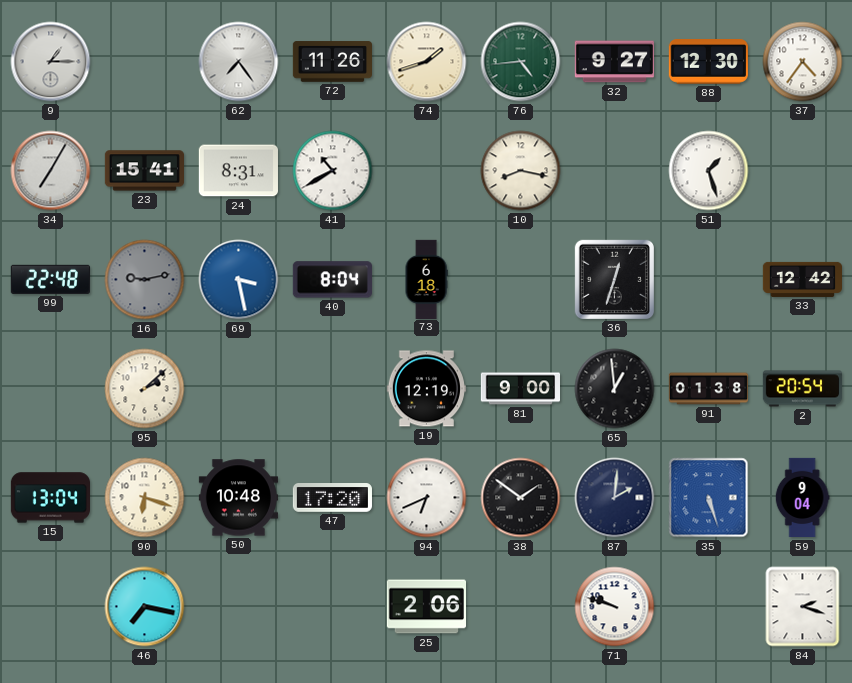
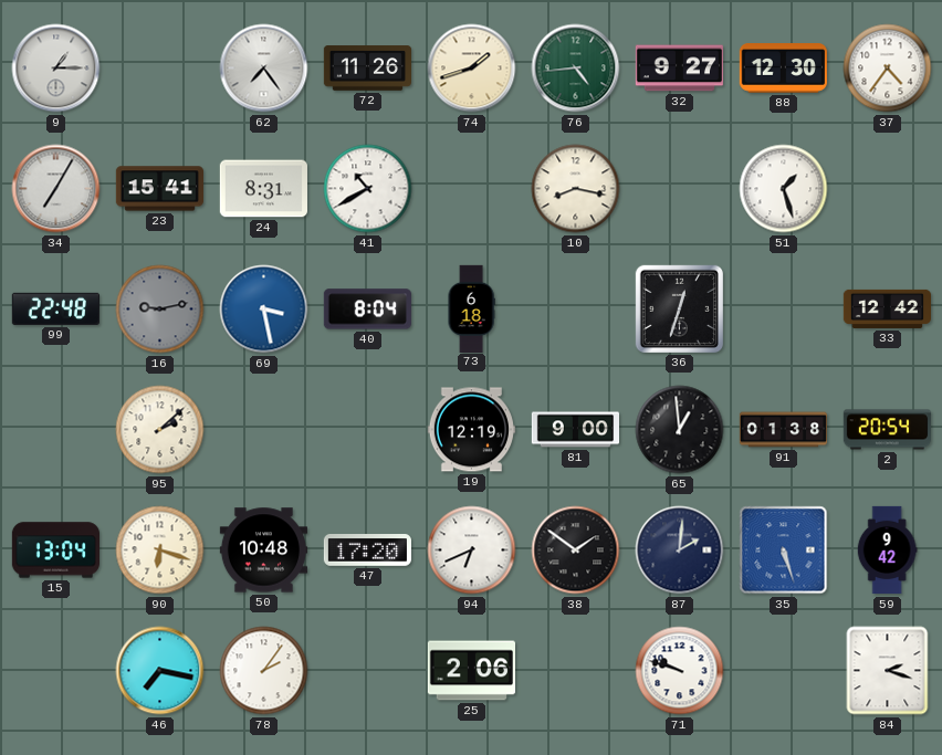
59: 9:04 -> 9:42 (887, 550)
78: none -> 2:06 (264, 671)
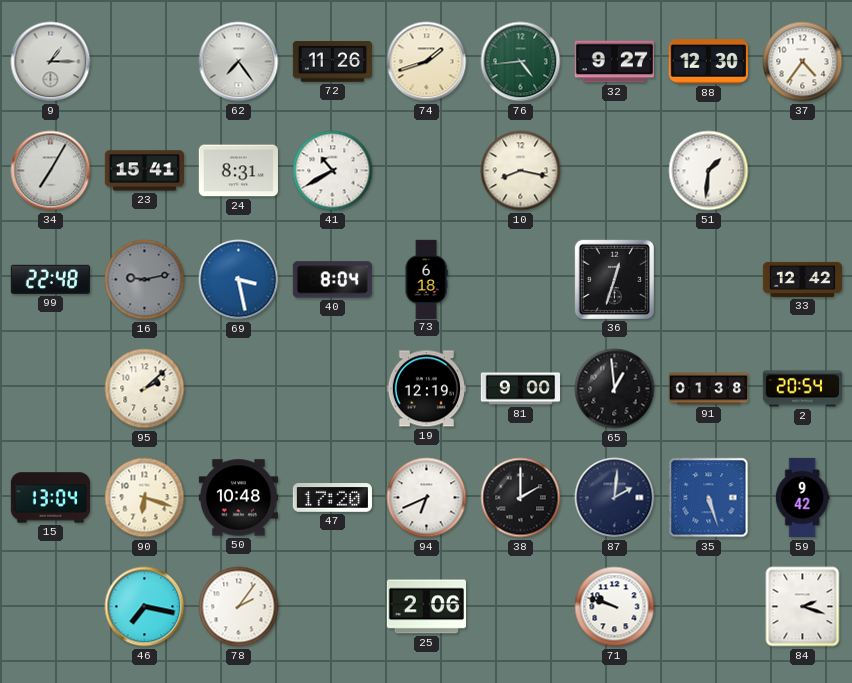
51: 1:27 -> 1:31 (709, 171)
38: 1:51 -> 2:00 (521, 498)
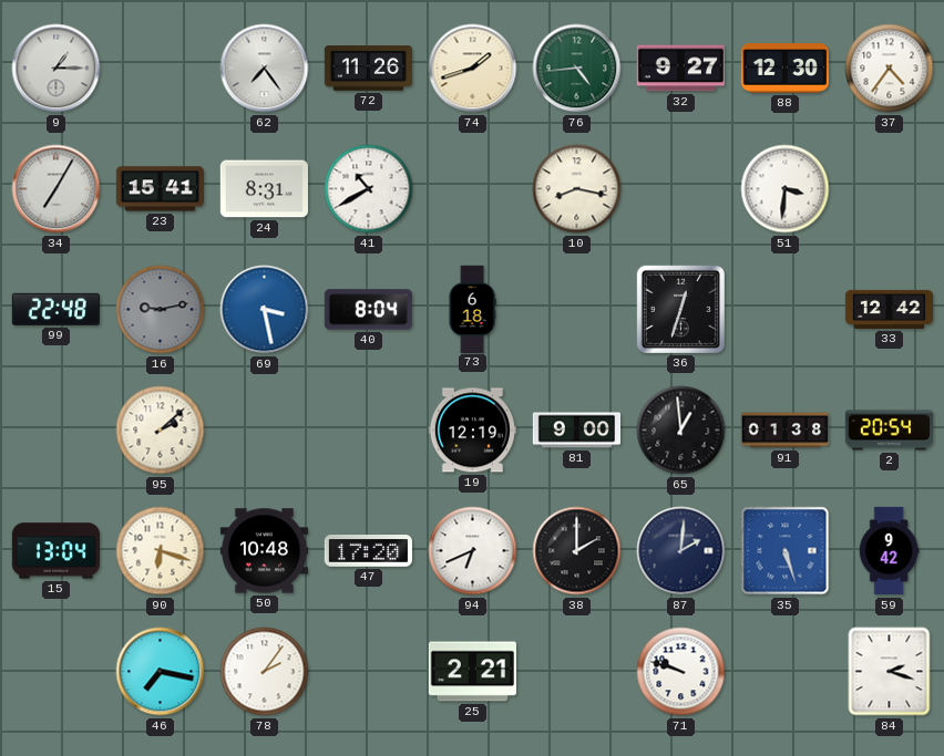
51: 1:31 -> 3:31 (786, 189)
25: 2:06 -> 2:21 (472, 672)
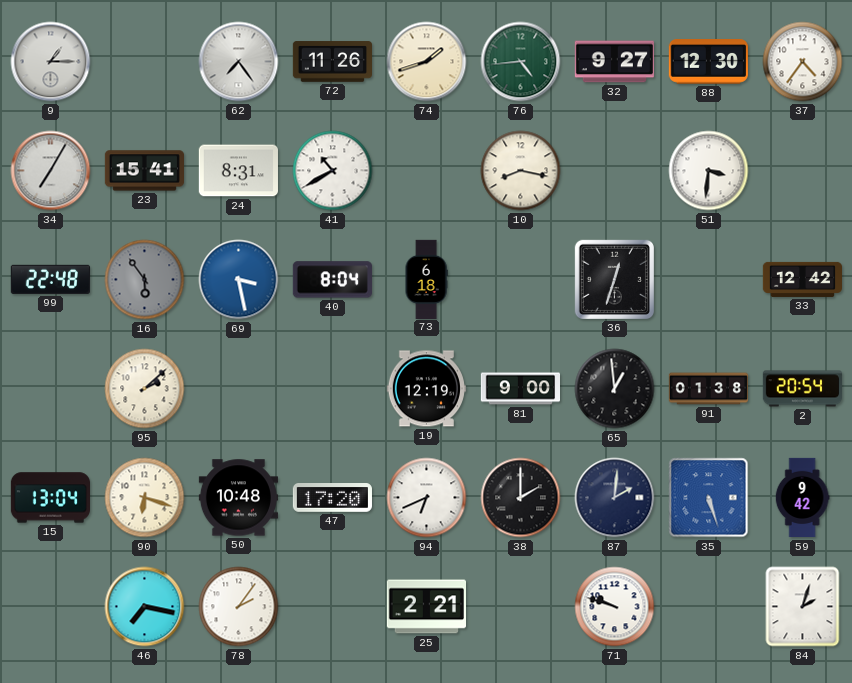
16: 9:13 -> 5:54 (145, 280)
84: 2:18 -> 2:03 (803, 607)
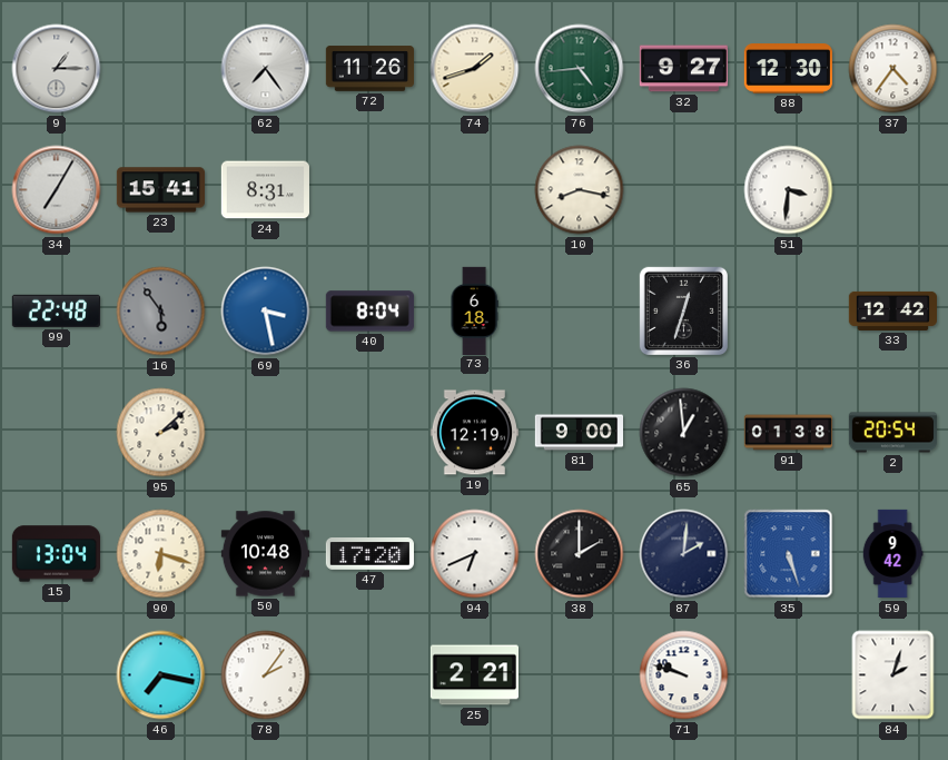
41: 10:40 -> none (333, 171)
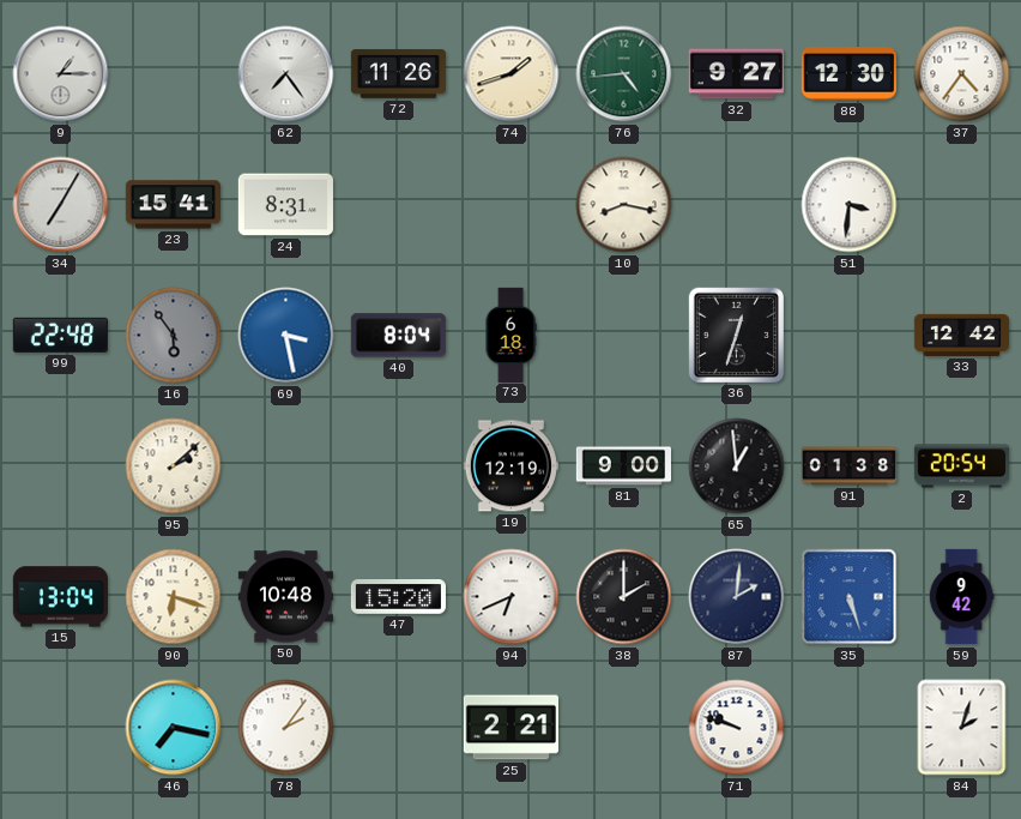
47: 17:20 -> 15:20 (398, 597)
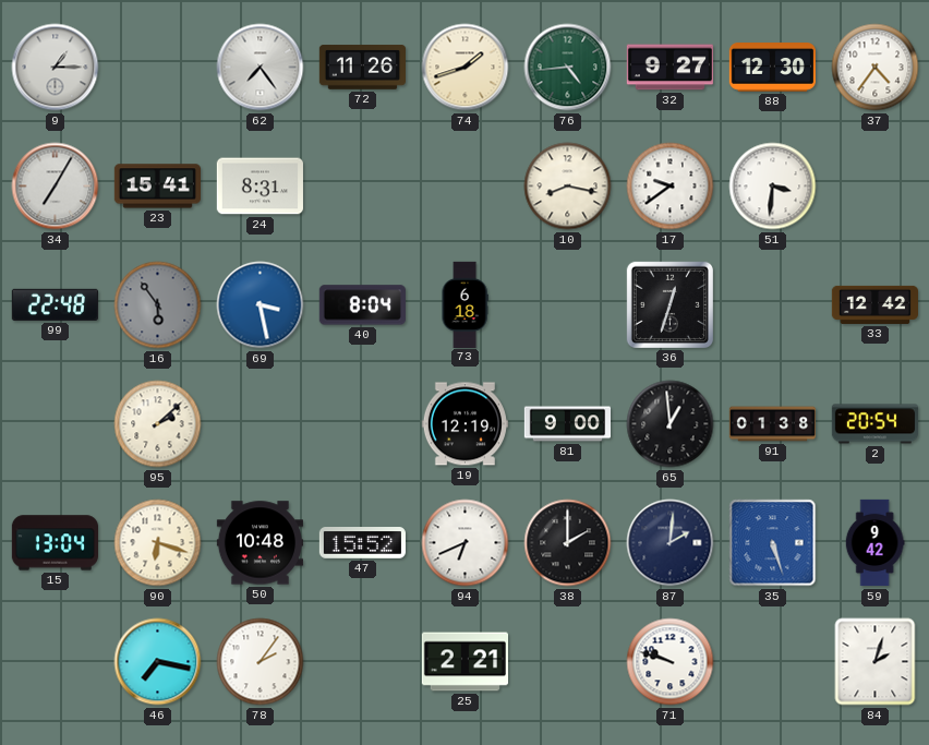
17: none -> 9:39 (671, 187)
47: 15:20 -> 15:52 (362, 543)
